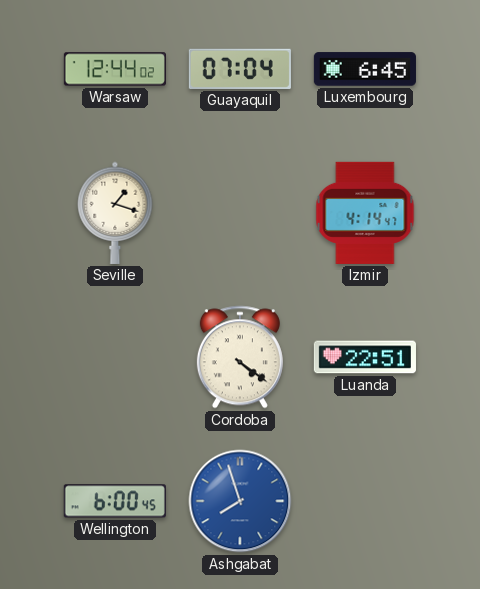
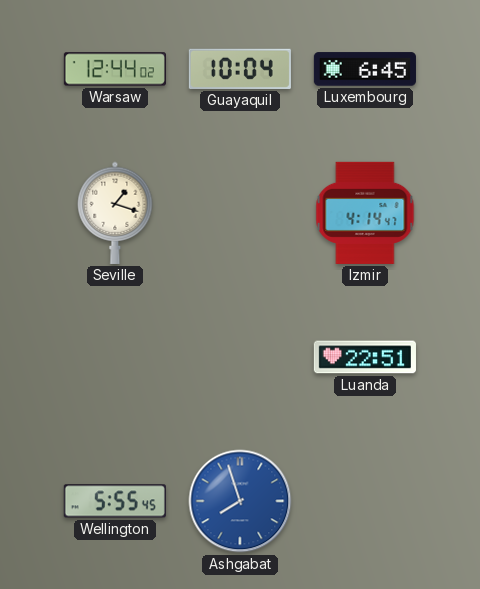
Guayaquil: 07:04 -> 10:04 (240, 69)
Cordoba: 4:21 -> none (240, 357)
Wellington: 6:00 -> 5:55 (115, 501)
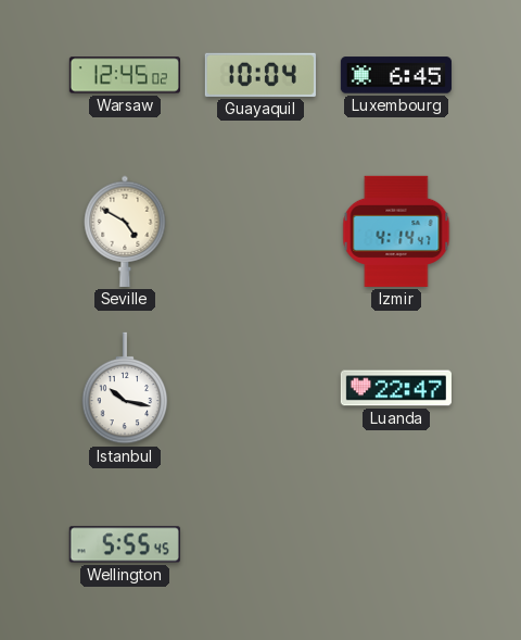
Warsaw: 12:44 -> 12:45 (125, 75)
Seville: 1:18 -> 4:50 (125, 231)
Istanbul: none -> 10:17 (125, 388)
Luanda: 22:51 -> 22:47 (396, 388)
Ashgabat: 7:57 -> none (240, 501)
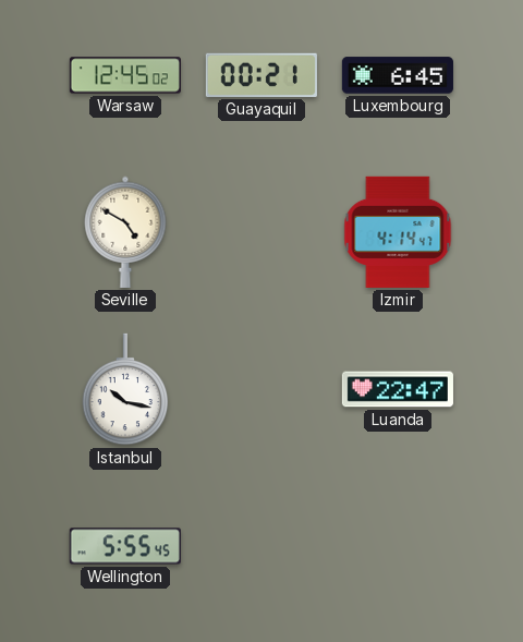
Guayaquil: 10:04 -> 00:21 (261, 75)
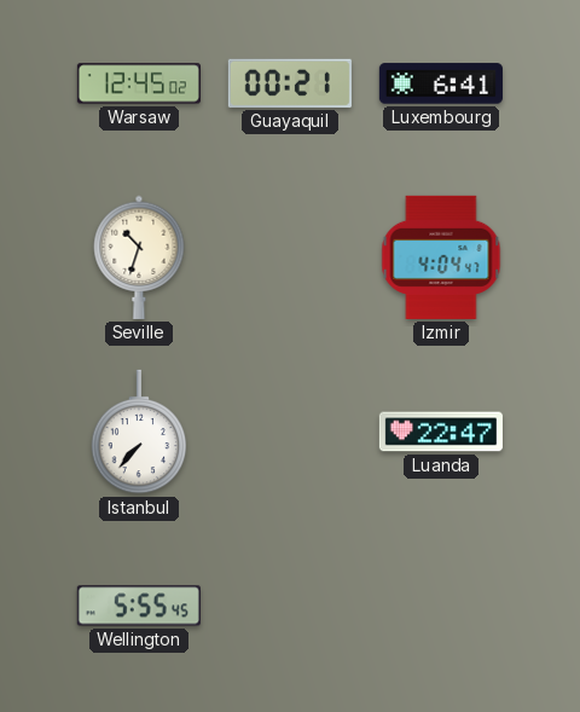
Luxembourg: 6:45 -> 6:41 (441, 83)
Seville: 4:50 -> 10:33 (139, 257)
Izmir: 4:14 -> 4:04 (441, 257)
Istanbul: 10:17 -> 7:37 (139, 432)
